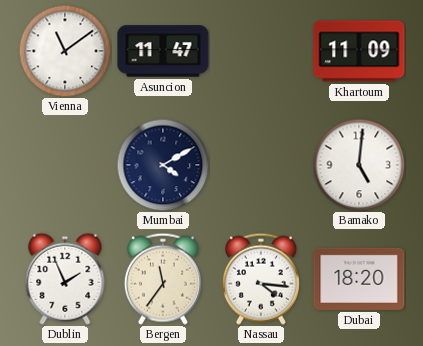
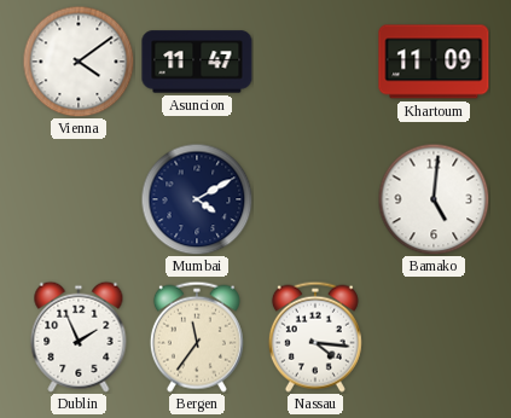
Vienna: 11:09 -> 4:09 (79, 62)
Dubai: 18:20 -> none (359, 279)
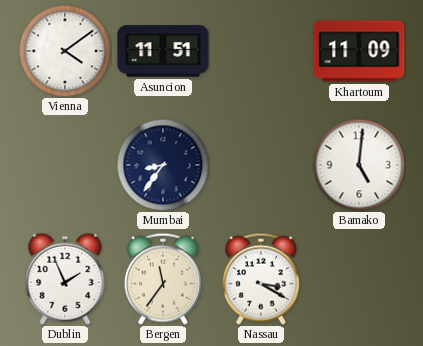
Asuncion: 11:47 -> 11:51 (163, 51)
Mumbai: 4:10 -> 8:36 (163, 165)
Nassau: 4:16 -> 3:20 (261, 279)
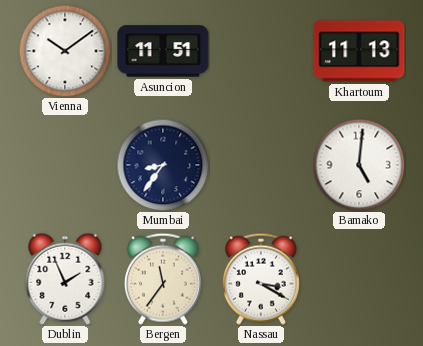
Vienna: 4:09 -> 10:09 (65, 51)
Khartoum: 11:09 -> 11:13 (359, 51)
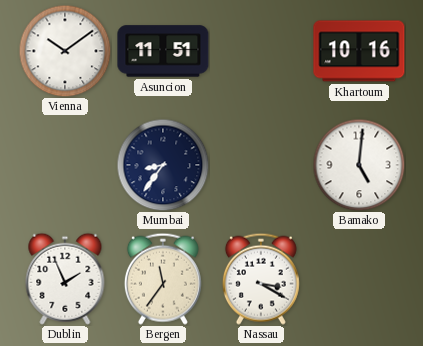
Khartoum: 11:13 -> 10:16 (359, 51)
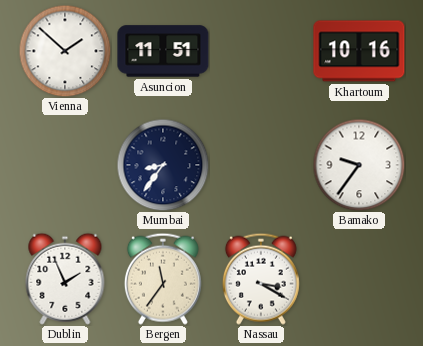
Vienna: 10:09 -> 1:52 (65, 51)
Bamako: 5:01 -> 9:36 (359, 165)
